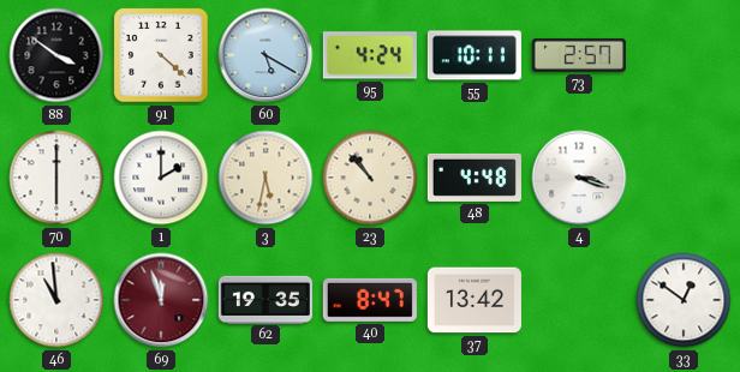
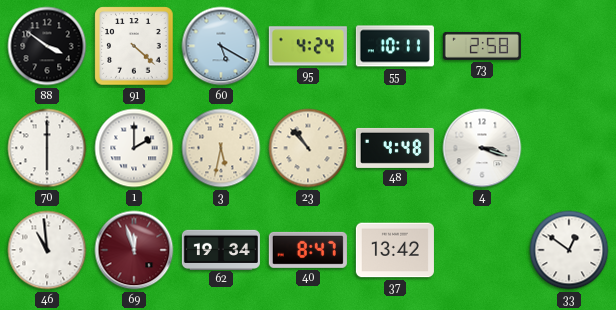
73: 2:57 -> 2:58 (482, 46)
62: 19:35 -> 19:34 (221, 249)
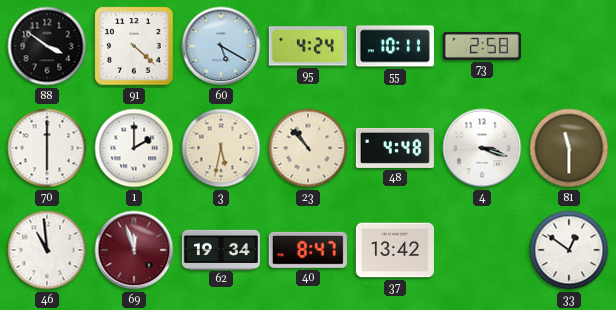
81: none -> 11:30 (569, 148)
